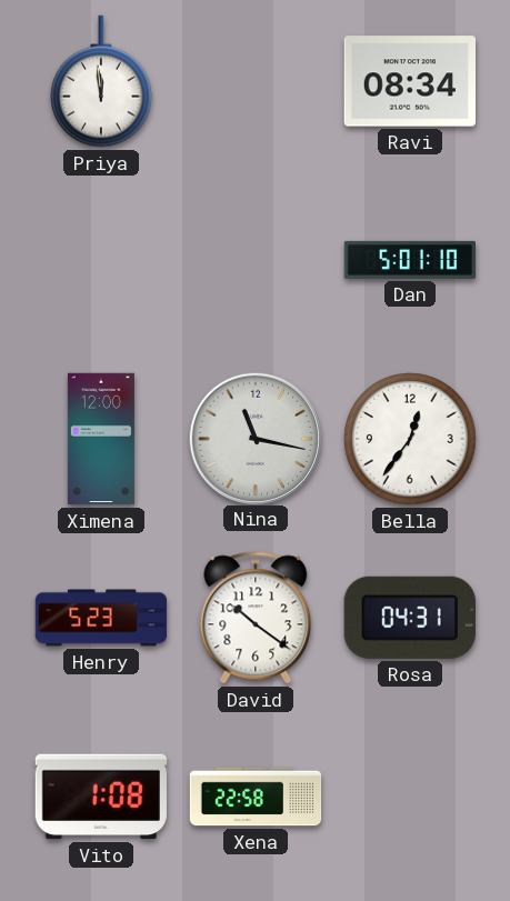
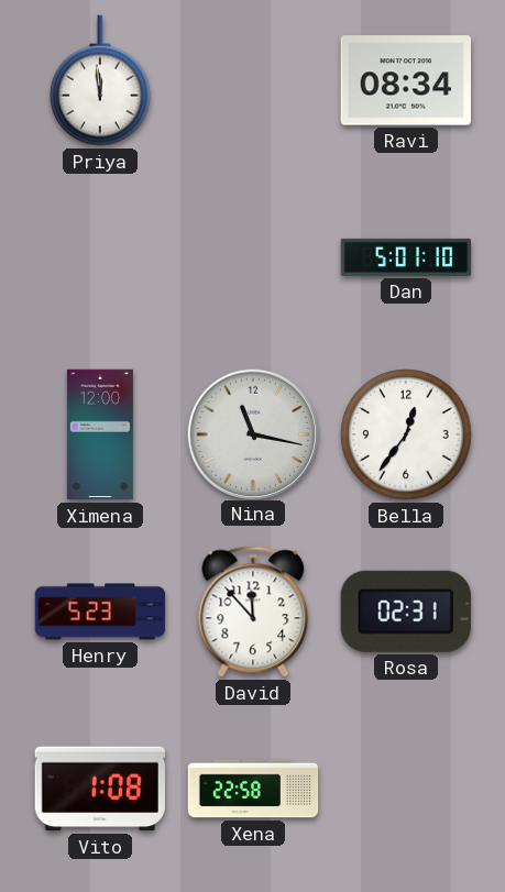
David: 10:21 -> 11:53 (253, 612)
Rosa: 04:31 -> 02:31 (406, 612)
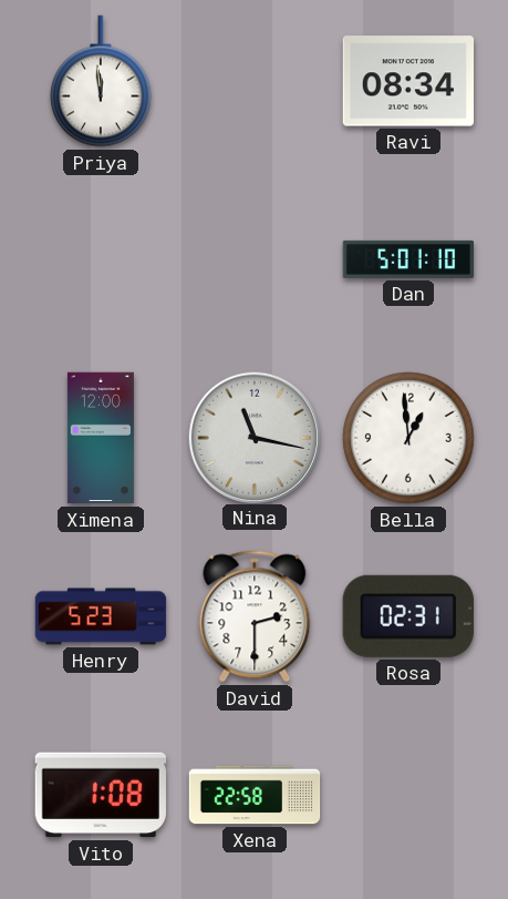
Bella: 12:36 -> 12:59 (408, 438)
David: 11:53 -> 2:30 (255, 616)
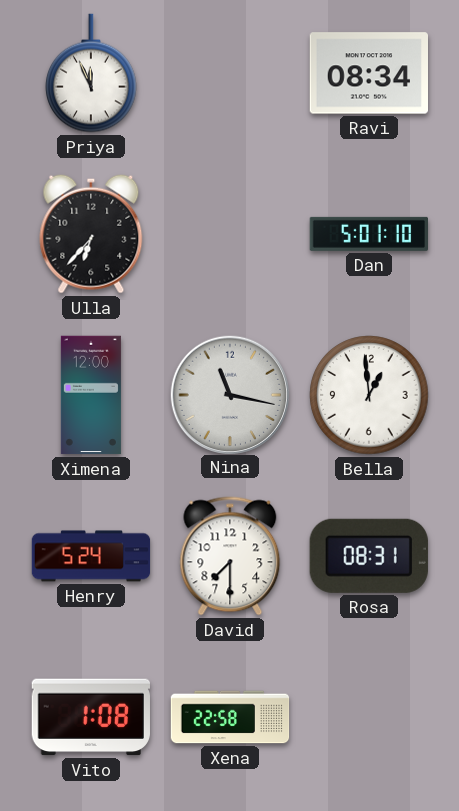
Priya: 11:59 -> 11:56 (92, 73)
Ulla: none -> 6:37 (91, 234)
Henry: 5:23 -> 5:24 (91, 556)
David: 2:30 -> 7:30 (230, 556)
Rosa: 02:31 -> 08:31 (369, 556)
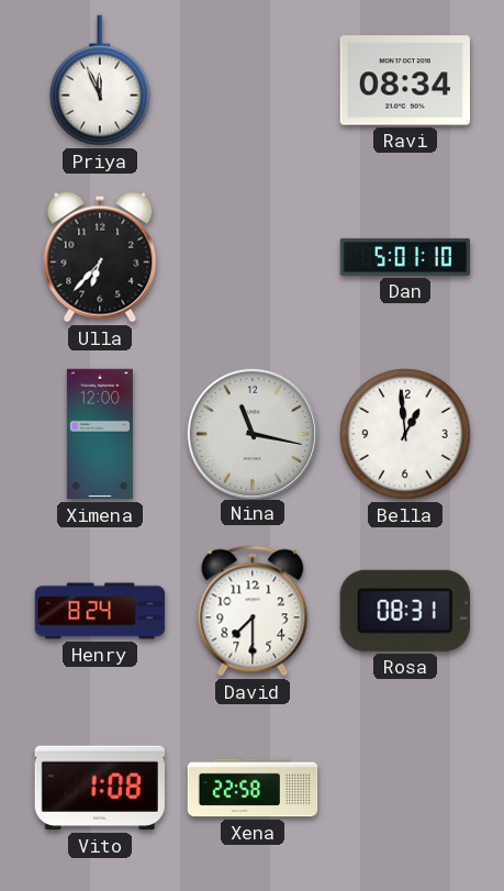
Henry: 5:24 -> 8:24 (100, 611)
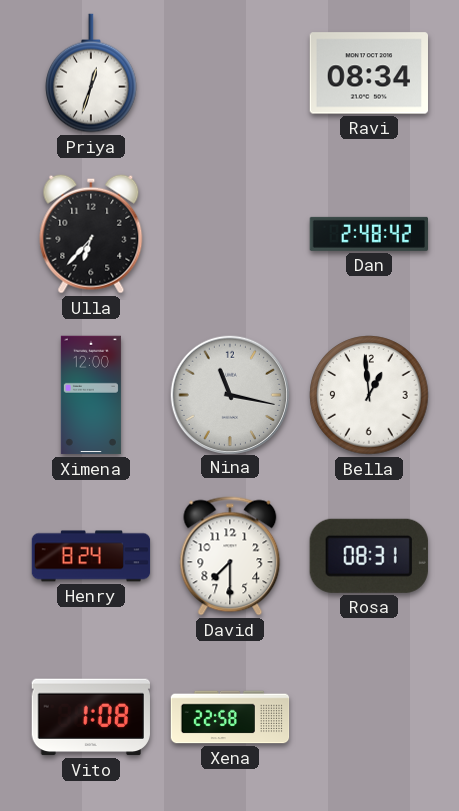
Priya: 11:56 -> 12:33 (92, 73)
Dan: 5:01 -> 2:48 (368, 234)
